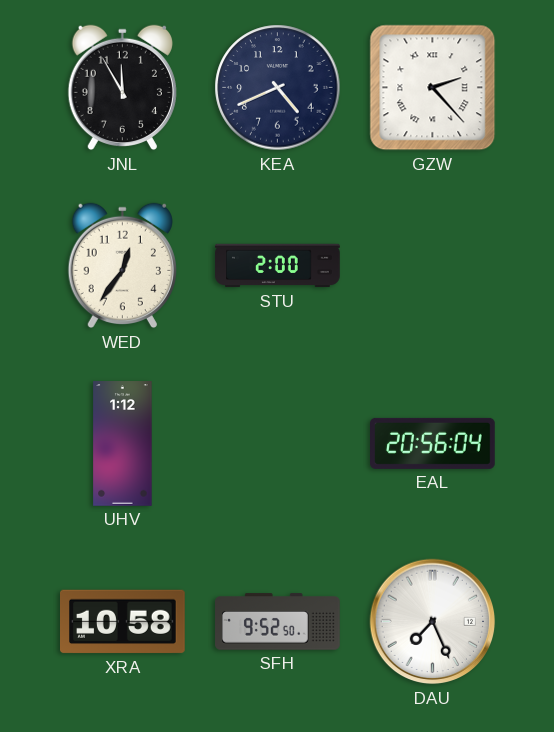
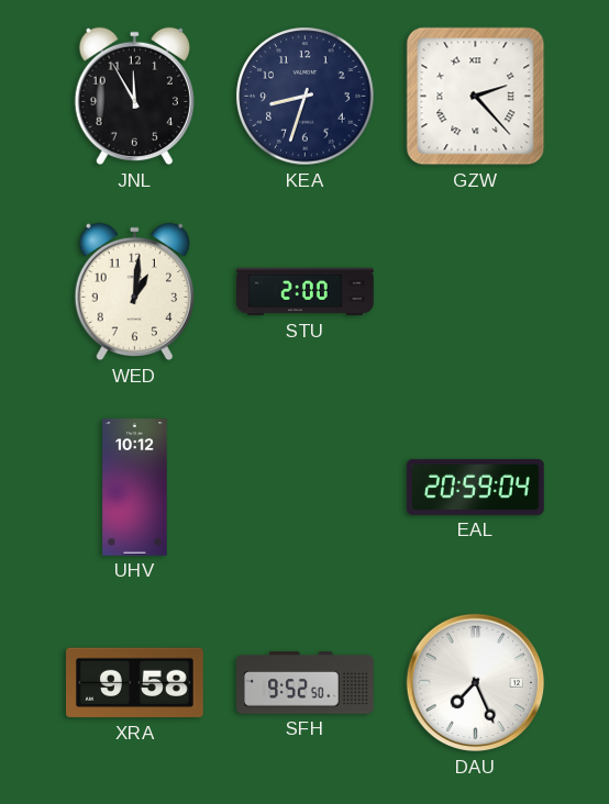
KEA: 4:41 -> 8:33 (306, 97)
WED: 12:36 -> 1:01 (134, 292)
UHV: 1:12 -> 10:12 (135, 488)
EAL: 20:56 -> 20:59 (476, 487)
XRA: 10:58 -> 9:58 (135, 683)
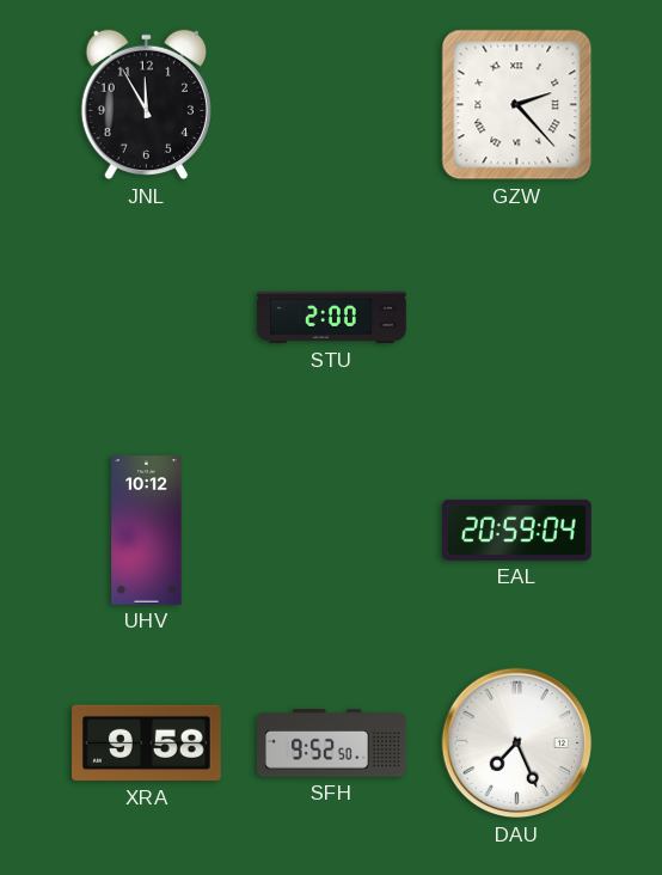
KEA: 8:33 -> none (306, 97)
WED: 1:01 -> none (134, 292)
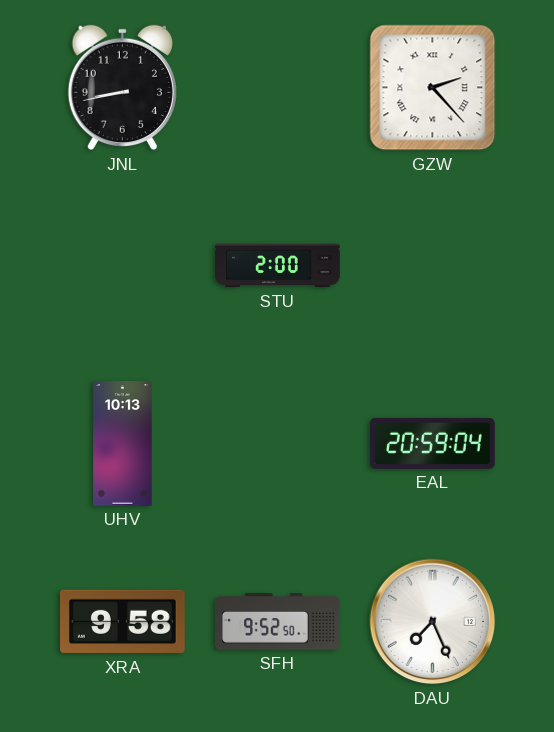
JNL: 11:55 -> 8:43 (122, 88)
UHV: 10:12 -> 10:13 (123, 444)
